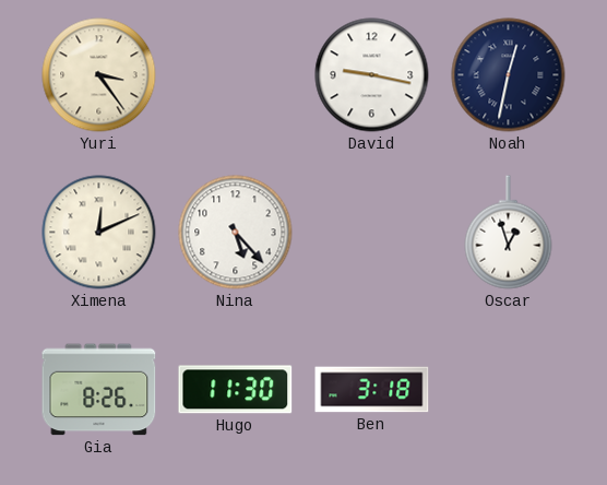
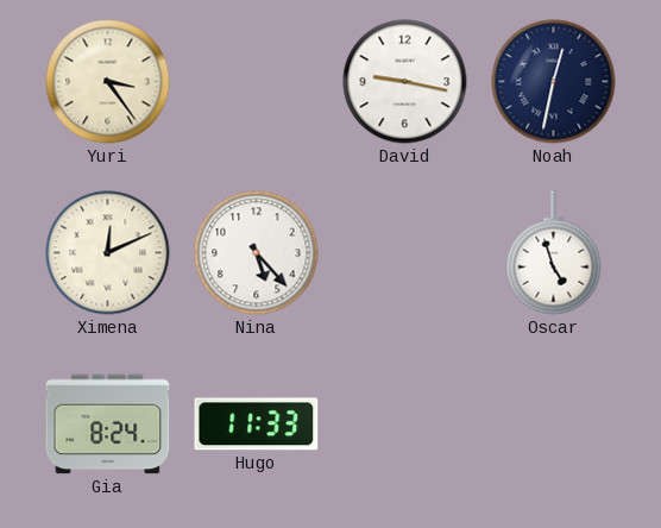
Oscar: 12:57 -> 4:57 (554, 253)
Gia: 8:26 -> 8:24 (108, 425)
Hugo: 11:30 -> 11:33 (257, 425)
Ben: 3:18 -> none (372, 390)
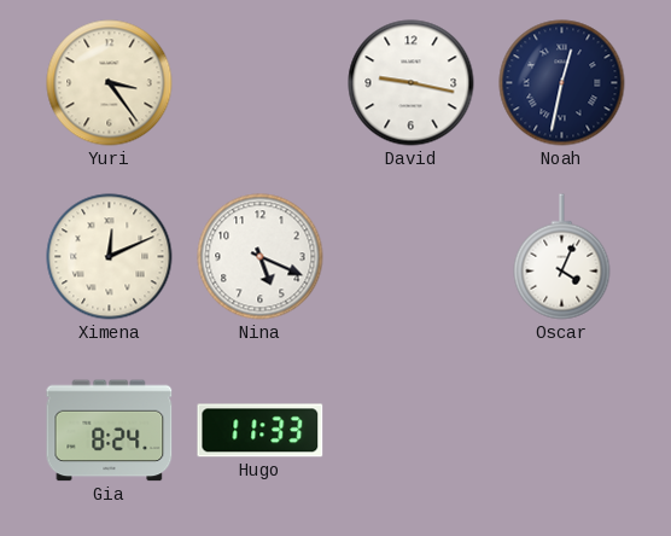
Nina: 5:23 -> 5:19 (261, 257)
Oscar: 4:57 -> 4:04 (562, 257)
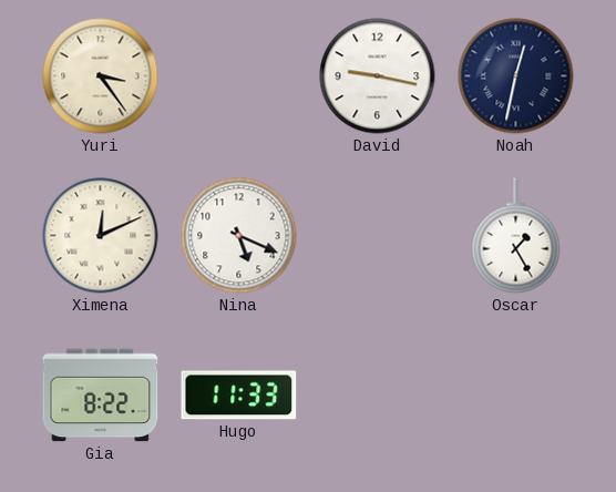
Oscar: 4:04 -> 1:25 (516, 236)
Gia: 8:24 -> 8:22 (101, 396)
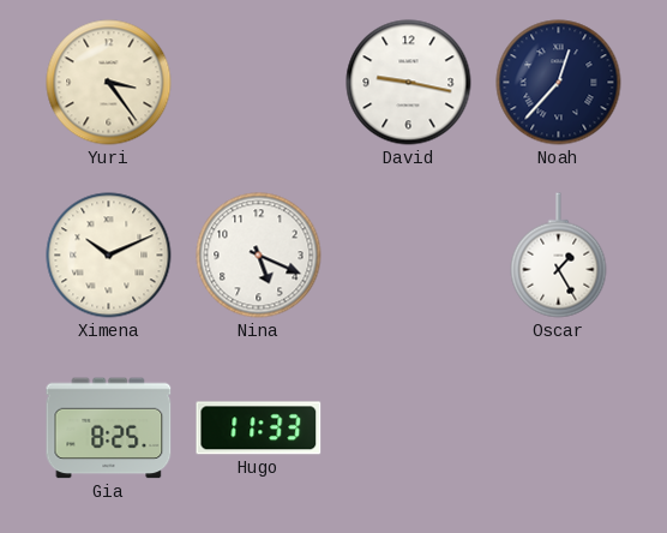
Noah: 12:32 -> 12:37 (559, 83)
Ximena: 12:11 -> 10:11 (109, 256)
Gia: 8:22 -> 8:25 (109, 429)
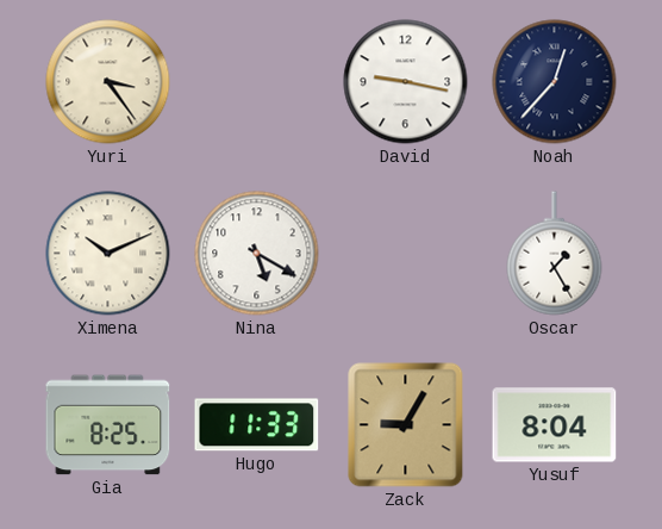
Nina: 5:19 -> 5:20 (257, 254)
Zack: none -> 9:05 (406, 425)
Yusuf: none -> 8:04 (555, 425)
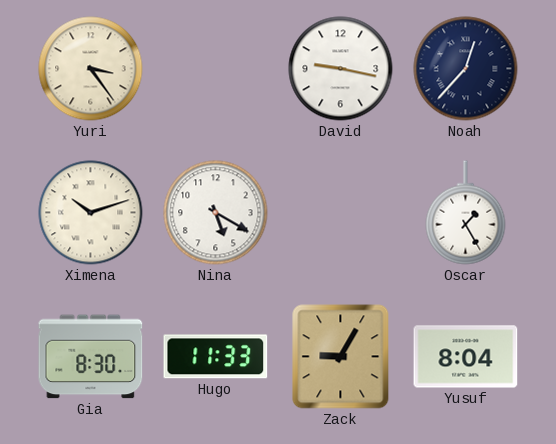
Ximena: 10:11 -> 10:12 (91, 213)
Gia: 8:25 -> 8:30 (91, 357)
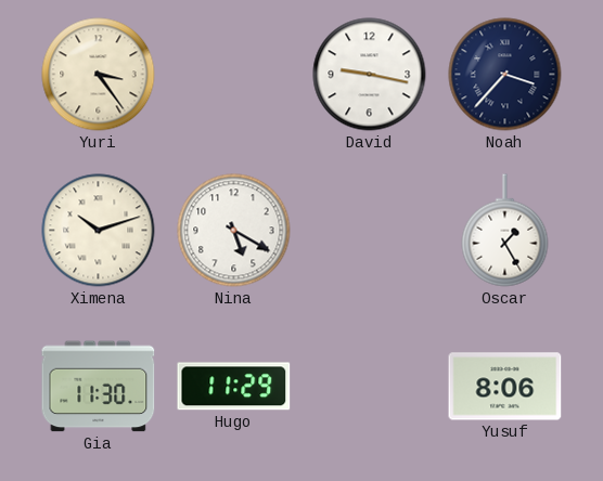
Noah: 12:37 -> 3:37 (505, 75)
Gia: 8:30 -> 11:30 (99, 387)
Hugo: 11:33 -> 11:29 (234, 387)
Zack: 9:05 -> none (341, 357)
Yusuf: 8:04 -> 8:06 (505, 387)
